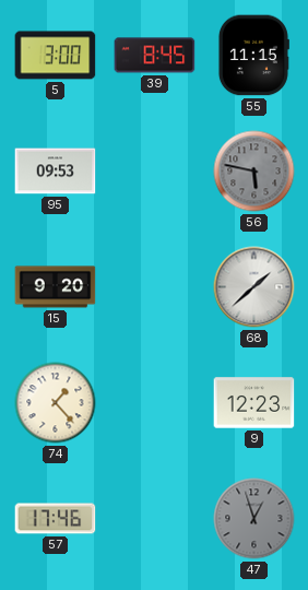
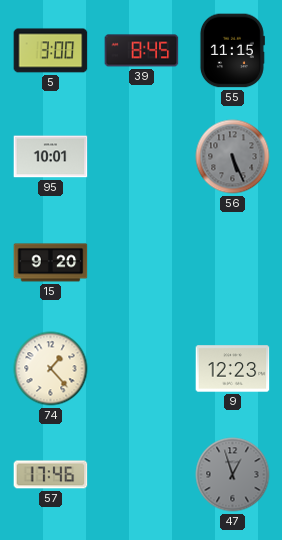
95: 09:53 -> 10:01 (51, 157)
56: 5:47 -> 5:26 (233, 157)
68: 1:38 -> none (254, 287)
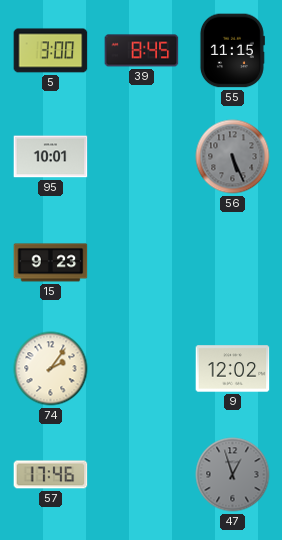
15: 9:20 -> 9:23 (51, 263)
74: 1:23 -> 2:06 (51, 369)
9: 12:23 -> 12:02 (233, 369)
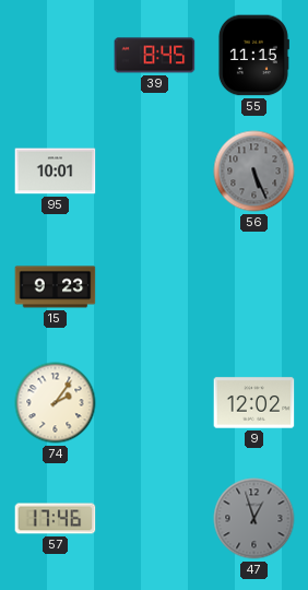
5: 3:00 -> none (51, 51)
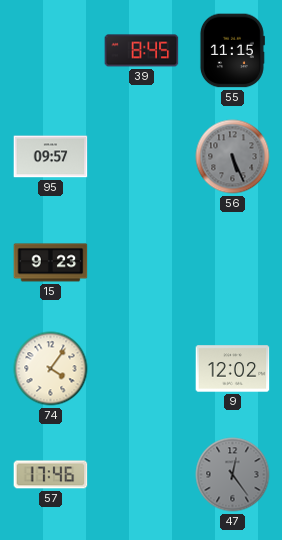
95: 10:01 -> 09:57 (51, 157)
74: 2:06 -> 4:06 (51, 369)
47: 12:57 -> 12:24 (233, 475)
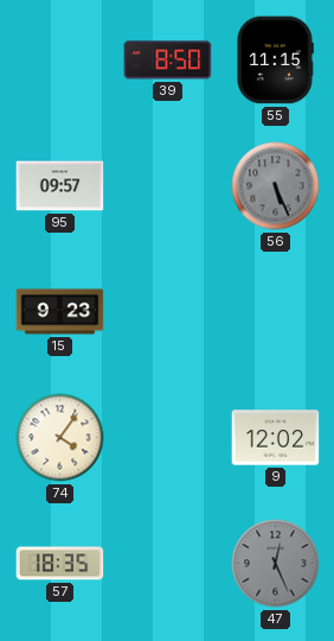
39: 8:45 -> 8:50 (168, 61)
57: 17:46 -> 18:35 (60, 564)
47: 12:24 -> 12:26 (276, 564)
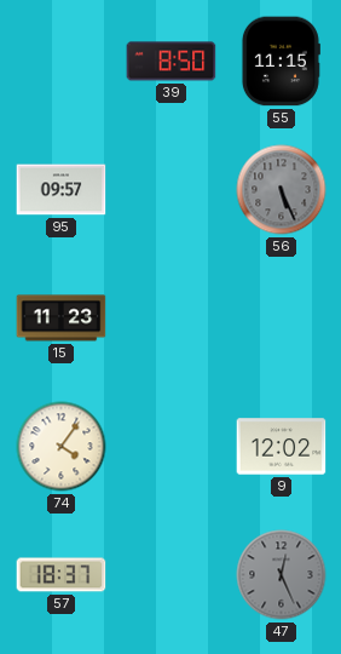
15: 9:23 -> 11:23 (62, 319)
57: 18:35 -> 18:37 (62, 575)
